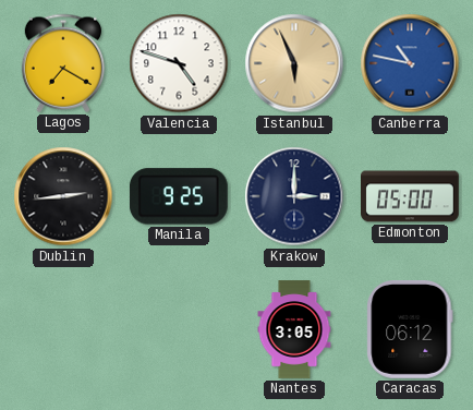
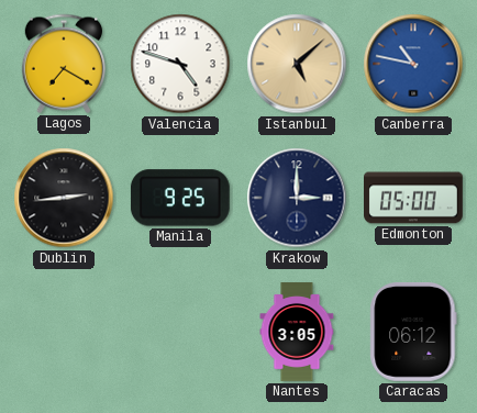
Istanbul: 5:56 -> 5:08 (297, 64)
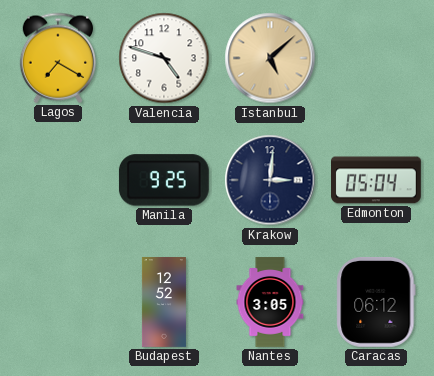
Canberra: 10:47 -> none (413, 64)
Dublin: 2:44 -> none (64, 198)
Krakow: 3:00 -> 3:01 (270, 180)
Edmonton: 05:00 -> 05:04 (377, 180)
Budapest: none -> 12:52 (164, 302)
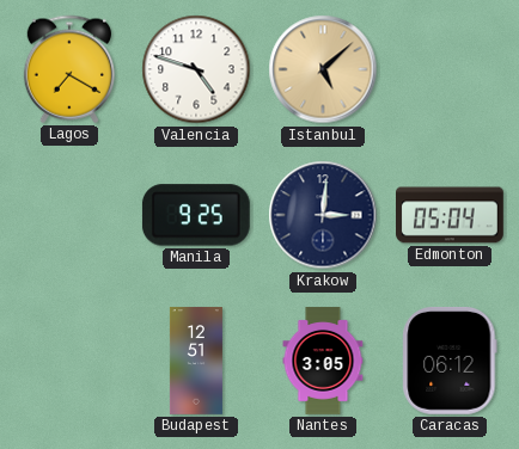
Budapest: 12:52 -> 12:51 (196, 361)
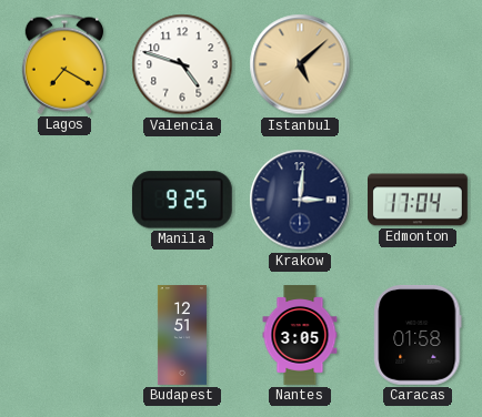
Edmonton: 05:04 -> 17:04 (419, 200)
Caracas: 06:12 -> 01:58 (418, 336)
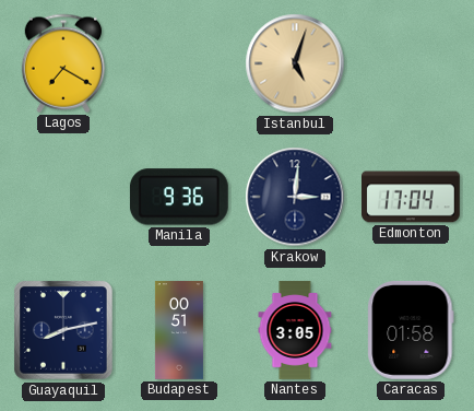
Valencia: 4:48 -> none (182, 64)
Istanbul: 5:08 -> 5:03 (295, 63)
Manila: 9:25 -> 9:36 (179, 197)
Guayaquil: none -> 8:13 (63, 330)
Budapest: 12:51 -> 00:51 (179, 330)
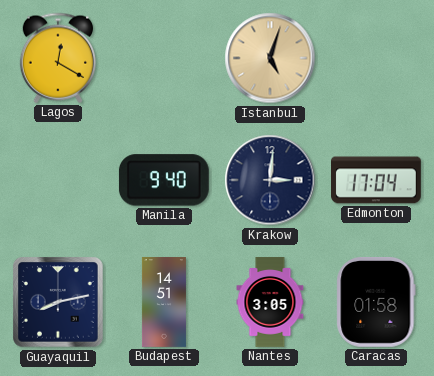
Lagos: 7:20 -> 12:20 (58, 58)
Manila: 9:36 -> 9:40 (164, 180)
Budapest: 00:51 -> 14:51 (164, 302)
